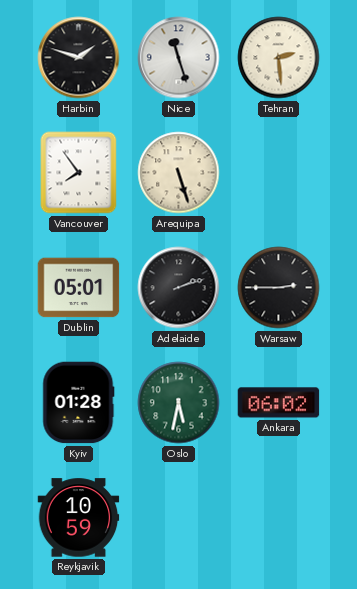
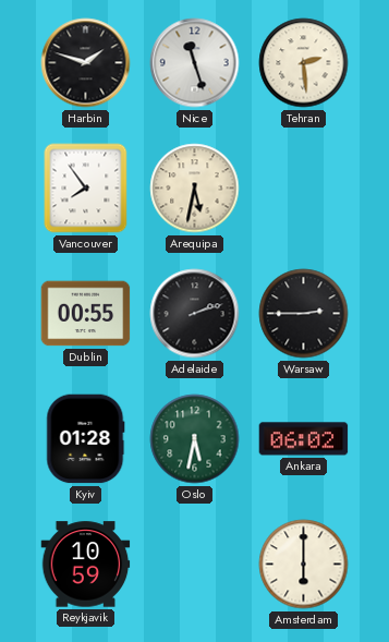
Arequipa: 5:27 -> 5:32 (195, 189)
Dublin: 05:01 -> 00:55 (86, 314)
Amsterdam: none -> 6:00 (304, 565)
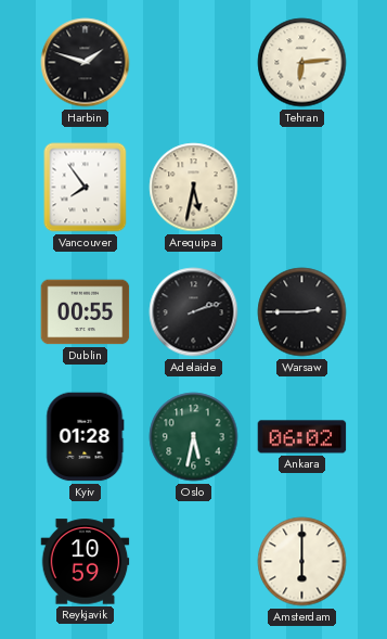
Nice: 11:27 -> none (195, 63)
Tehran: 2:29 -> 6:14 (302, 63)
